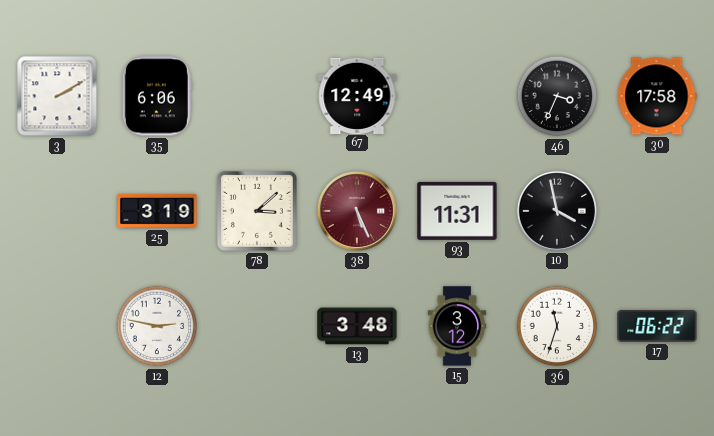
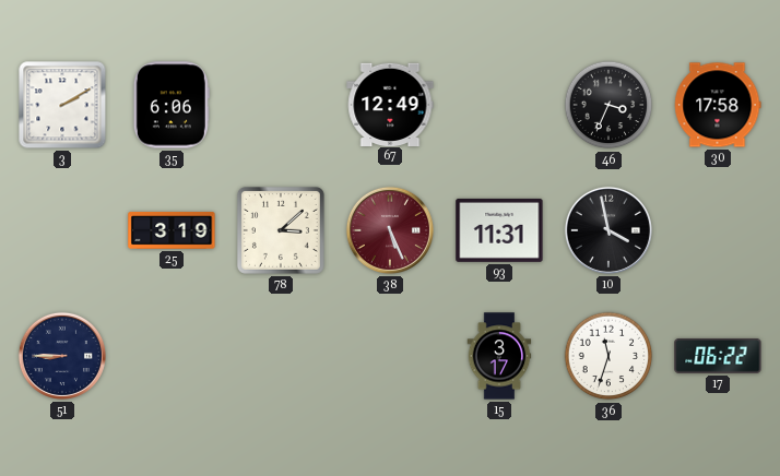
51: none -> 8:45 (62, 356)
12: 2:47 -> none (157, 326)
13: 3:48 -> none (357, 326)
15: 3:12 -> 3:17 (499, 356)
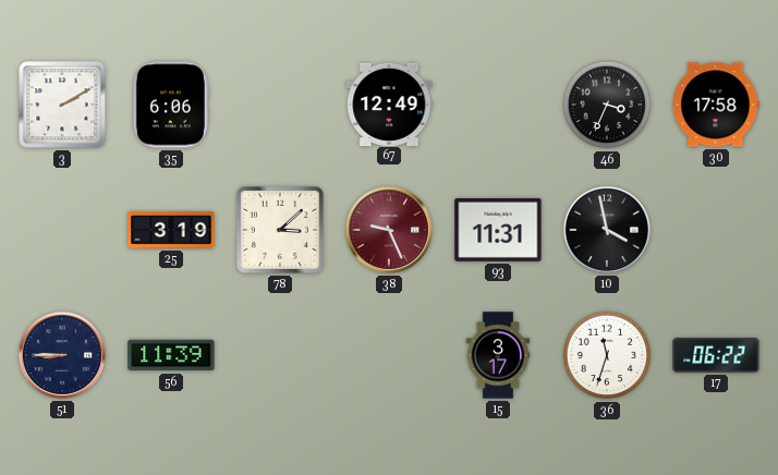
38: 5:26 -> 9:26 (389, 230)
56: none -> 11:39 (171, 355)
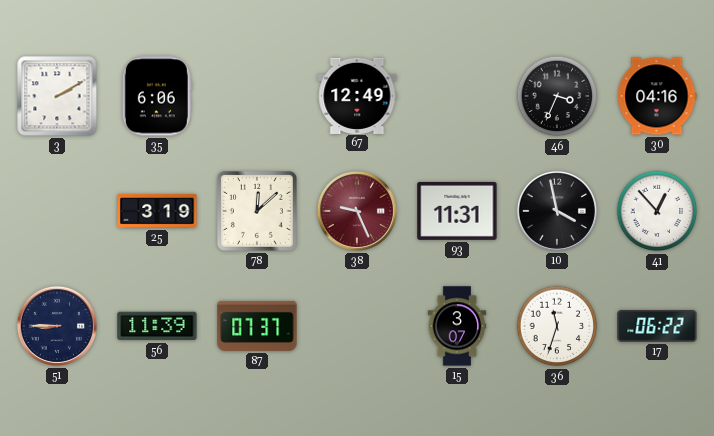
30: 17:58 -> 04:16 (657, 96)
78: 3:08 -> 12:08 (257, 211)
41: none -> 12:53 (657, 211)
87: none -> 07:37 (257, 326)
15: 3:17 -> 3:07 (457, 326)
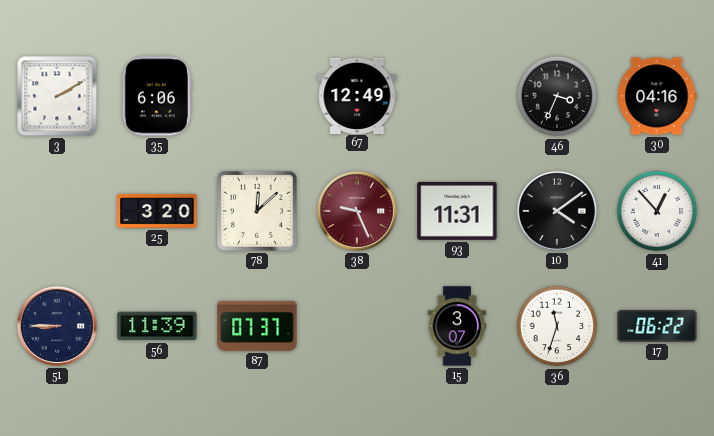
25: 3:19 -> 3:20 (157, 211)
10: 3:58 -> 4:09 (557, 211)
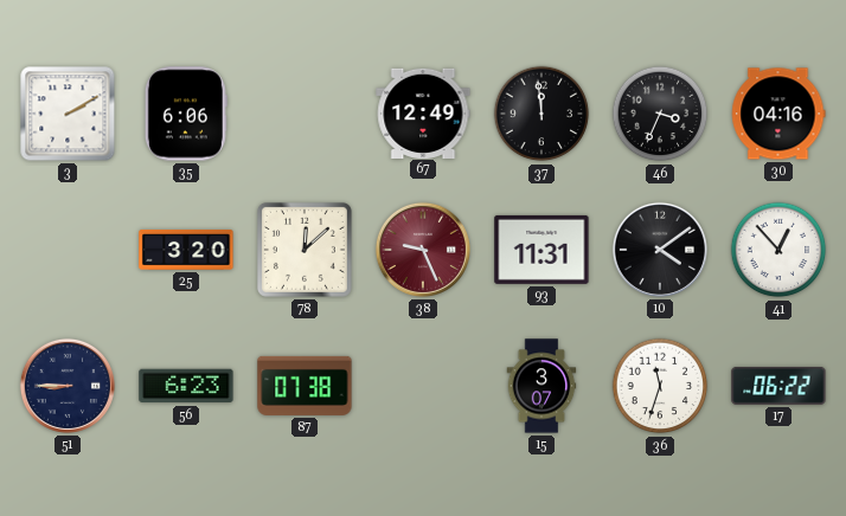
37: none -> 11:59 (541, 114)
56: 11:39 -> 6:23 (186, 386)
87: 07:37 -> 07:38 (305, 386)
